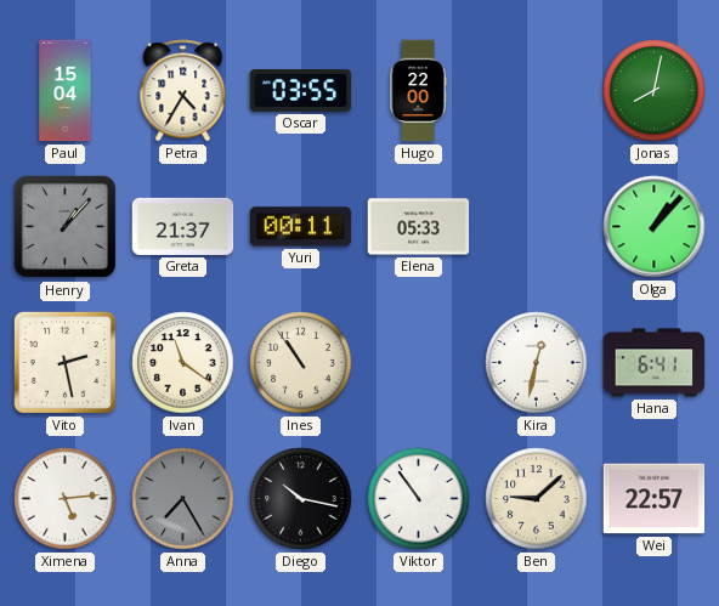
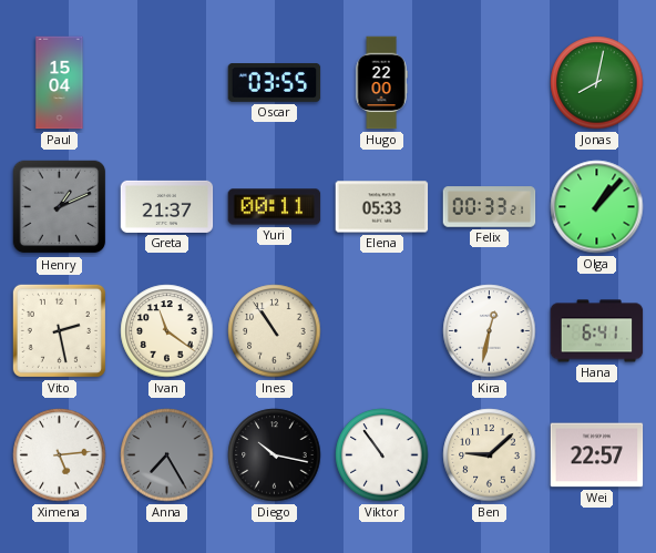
Petra: 4:35 -> none (183, 91)
Henry: 1:07 -> 1:11 (60, 207)
Felix: none -> 00:33 (490, 207)
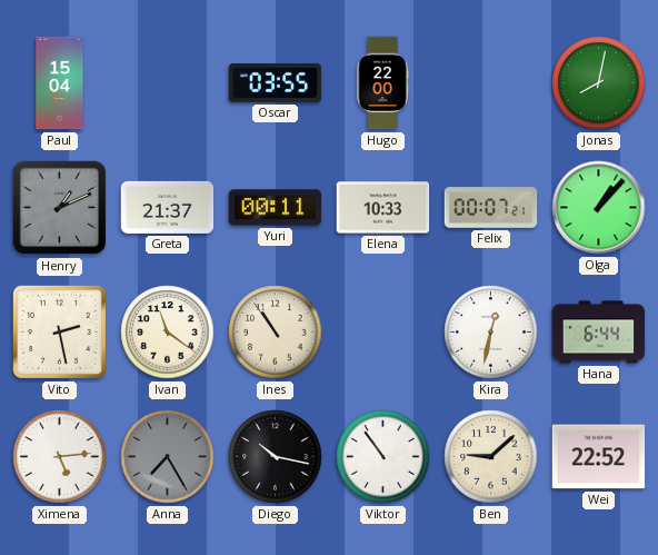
Elena: 05:33 -> 10:33 (383, 208)
Felix: 00:33 -> 00:07 (491, 208)
Hana: 6:41 -> 6:44 (599, 333)
Wei: 22:57 -> 22:52 (599, 457)
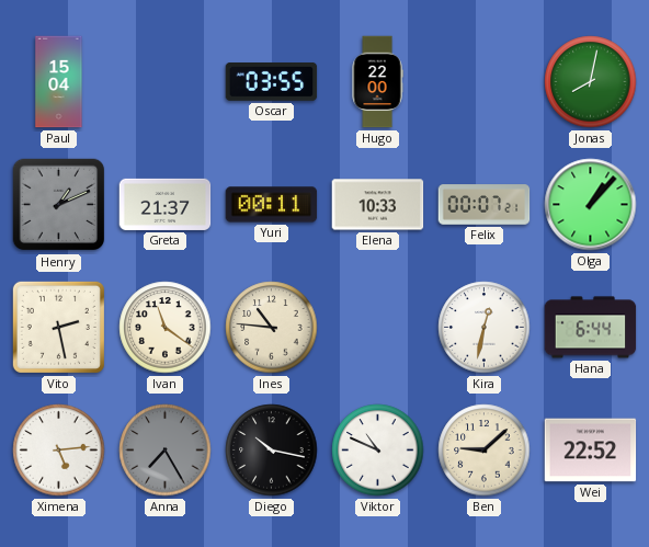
Ines: 10:54 -> 10:46 (272, 328)
Viktor: 10:54 -> 10:49 (378, 451)
